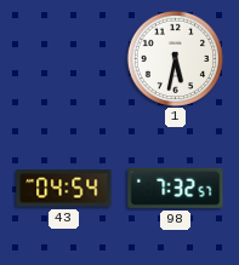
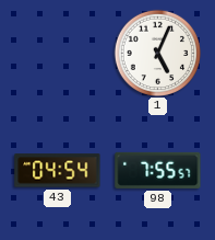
1: 5:32 -> 5:04 (157, 53)
98: 7:32 -> 7:55 (158, 170)
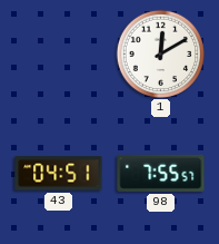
1: 5:04 -> 12:10 (160, 53)
43: 04:54 -> 04:51 (59, 174)
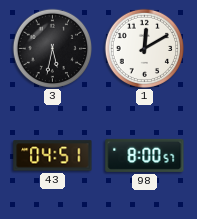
3: none -> 5:32 (52, 48)
98: 7:55 -> 8:00 (145, 155)
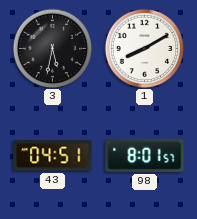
1: 12:10 -> 8:10 (144, 48)
98: 8:00 -> 8:01 (145, 155)
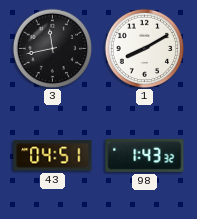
3: 5:32 -> 11:43 (52, 48)
98: 8:01 -> 1:43 (145, 155)
